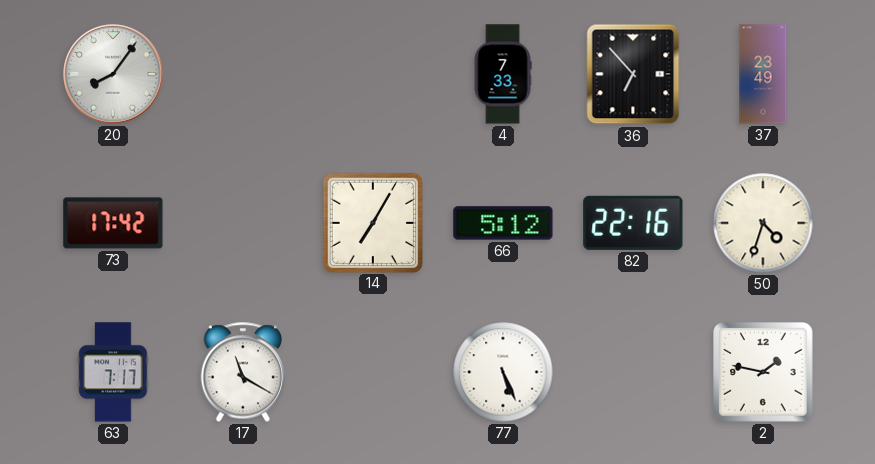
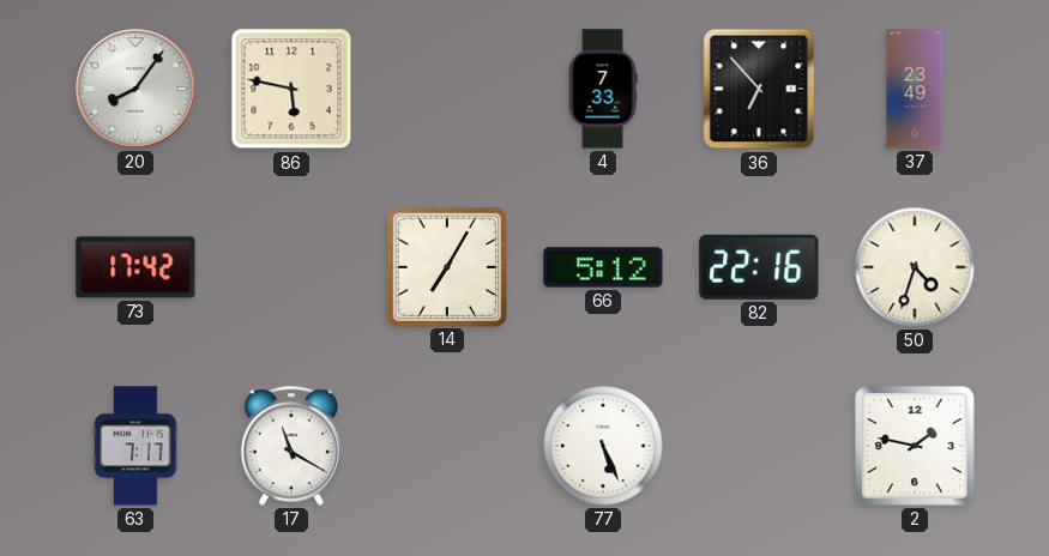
86: none -> 5:47 (291, 89)
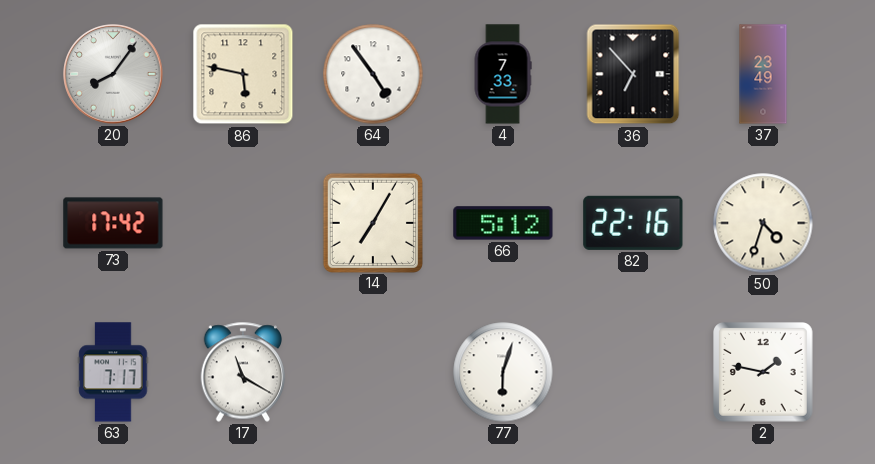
64: none -> 4:54 (373, 74)
77: 5:26 -> 6:03 (503, 372)
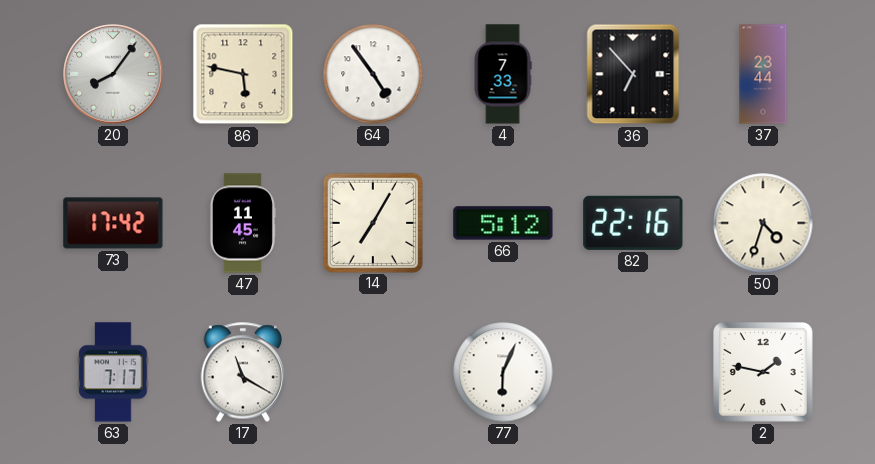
37: 23:49 -> 23:44 (763, 74)
47: none -> 11:45 (242, 223)
77: 6:03 -> 6:04 (503, 372)
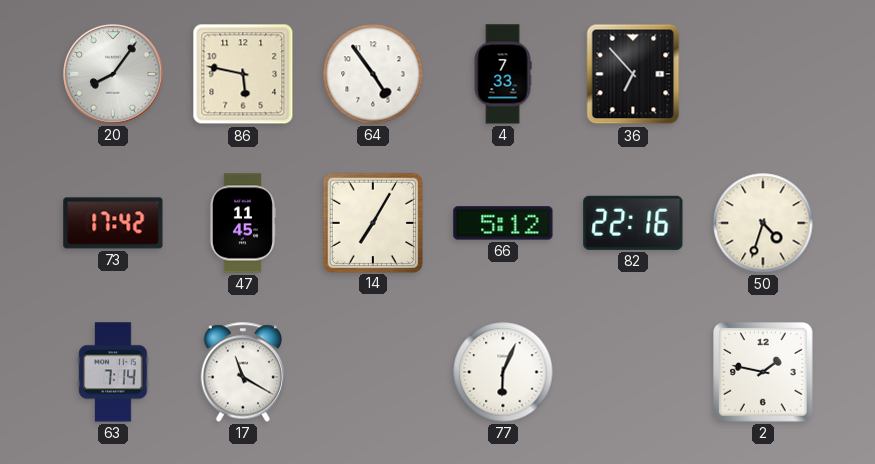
37: 23:44 -> none (763, 74)
63: 7:17 -> 7:14 (113, 372)
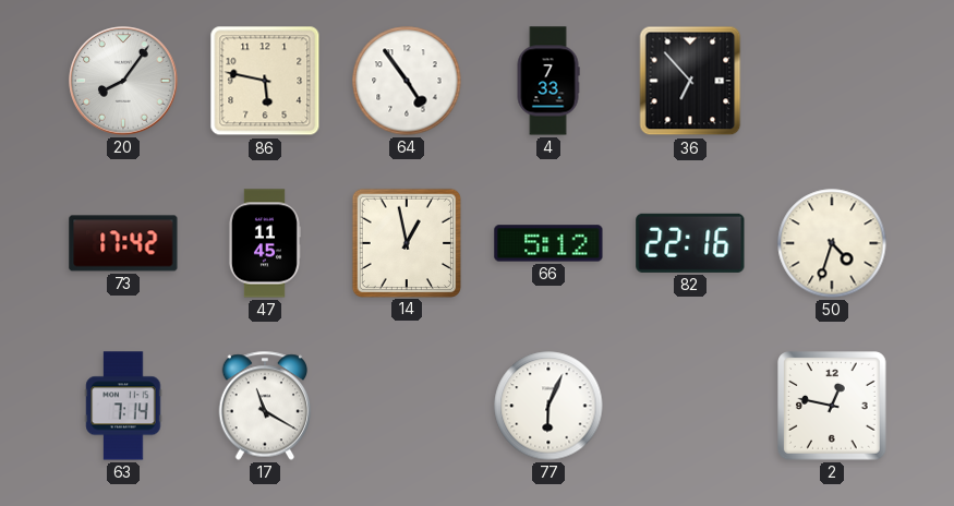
14: 7:05 -> 12:58 (406, 242)
2: 1:47 -> 12:47 (833, 407)
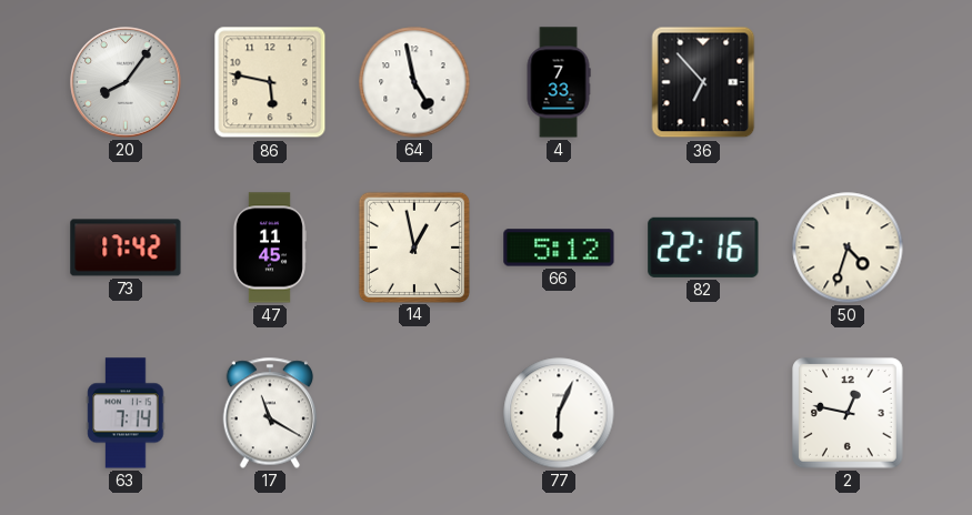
64: 4:54 -> 4:58 (414, 82)
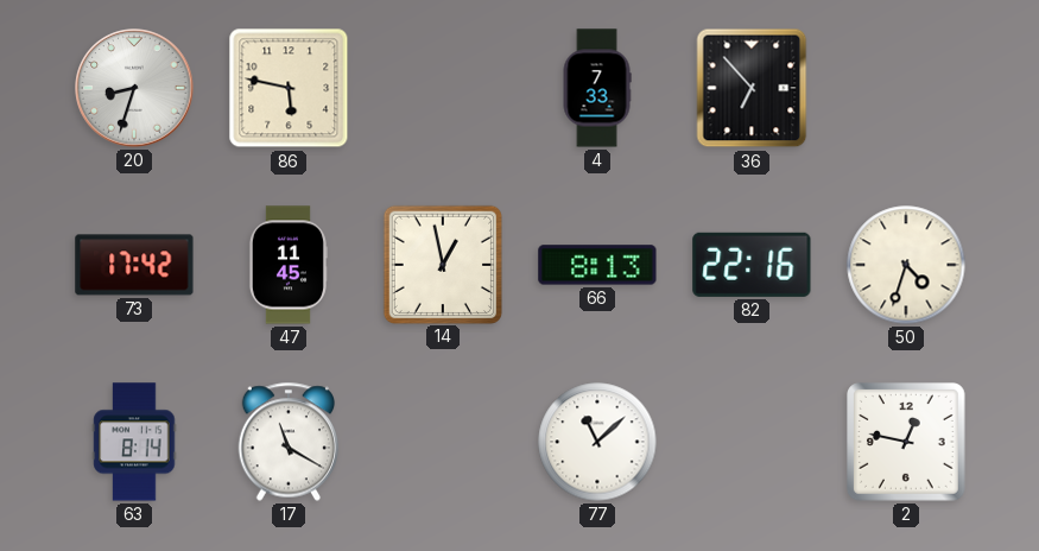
20: 8:06 -> 8:33 (134, 88)
64: 4:58 -> none (414, 82)
66: 5:12 -> 8:13 (597, 265)
63: 7:14 -> 8:14 (134, 442)
77: 6:04 -> 11:08 (597, 442)
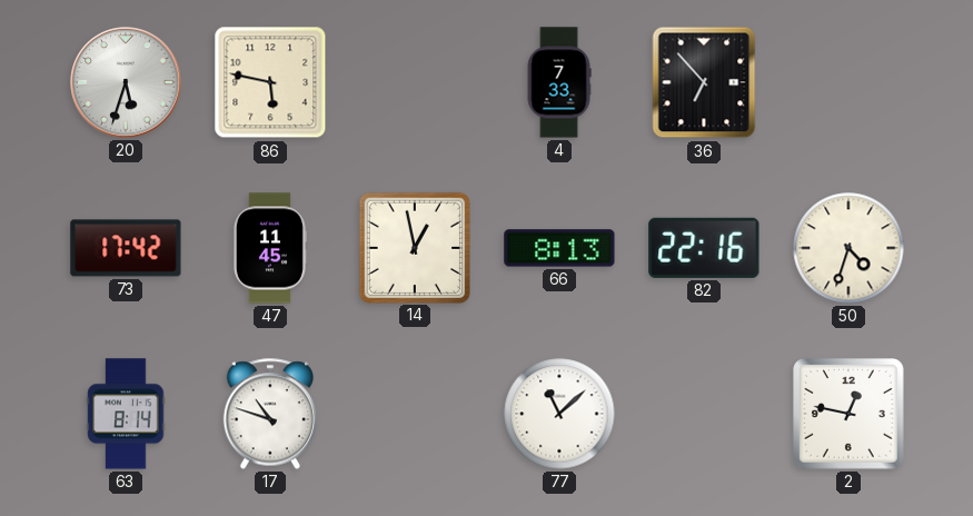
20: 8:33 -> 5:33 (126, 82)
17: 11:20 -> 10:48 (270, 414)
